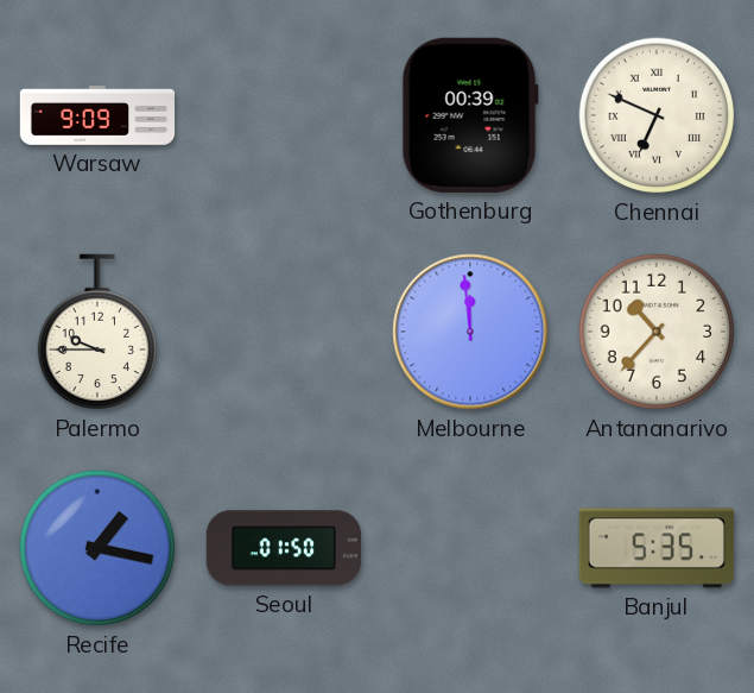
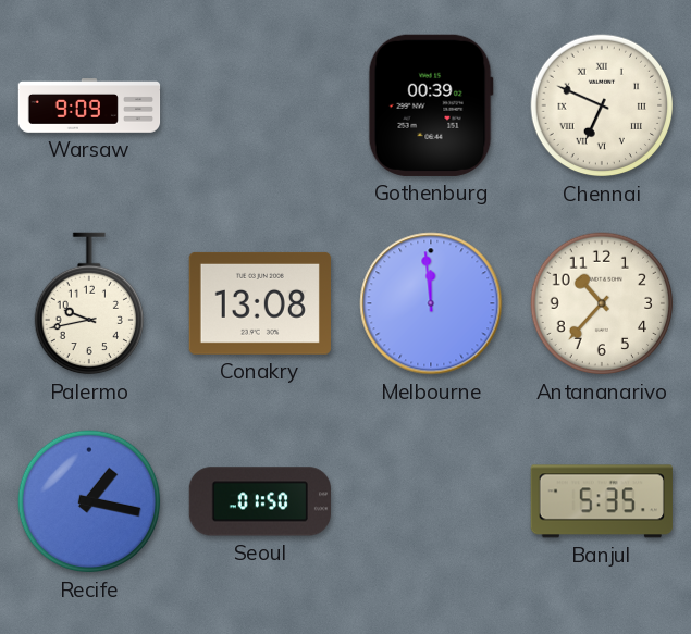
Palermo: 9:45 -> 9:43 (88, 303)
Conakry: none -> 13:08 (260, 303)
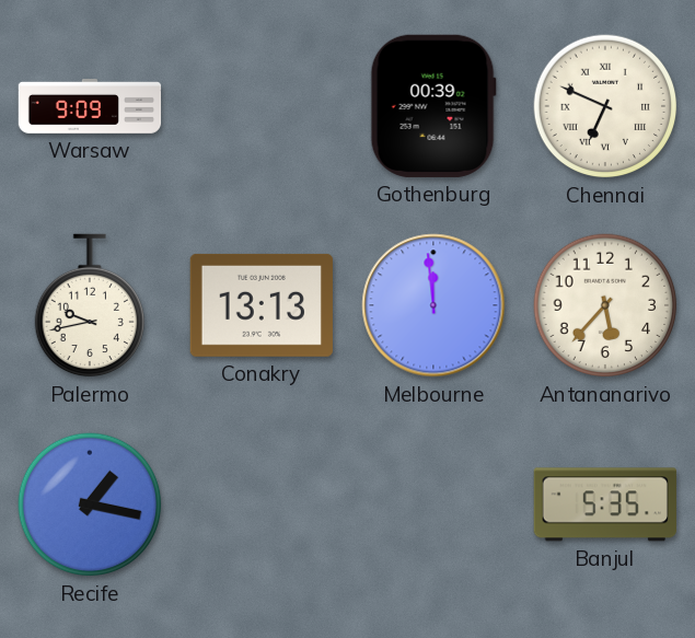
Conakry: 13:08 -> 13:13 (262, 305)
Antananarivo: 10:37 -> 5:37 (605, 305)
Seoul: 01:50 -> none (259, 501)
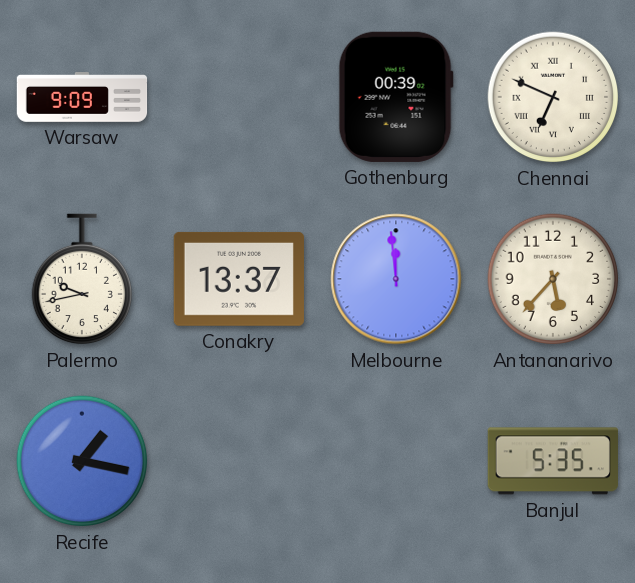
Conakry: 13:13 -> 13:37 (239, 279)
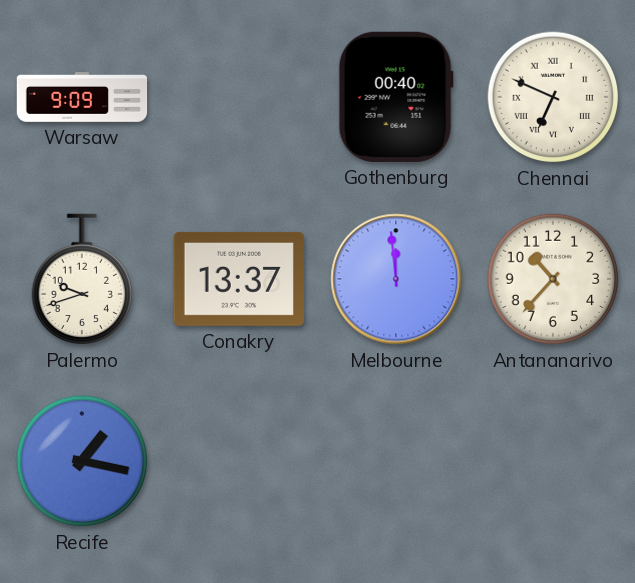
Gothenburg: 00:39 -> 00:40 (396, 97)
Palermo: 9:43 -> 9:42 (81, 279)
Antananarivo: 5:37 -> 10:37 (553, 279)
Banjul: 5:35 -> none (553, 461)
